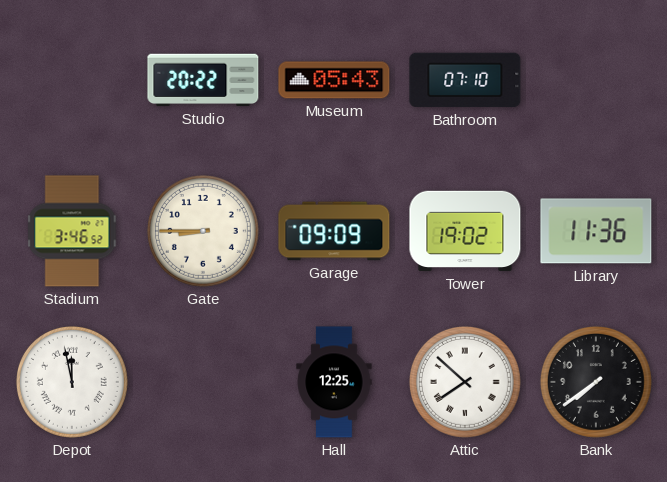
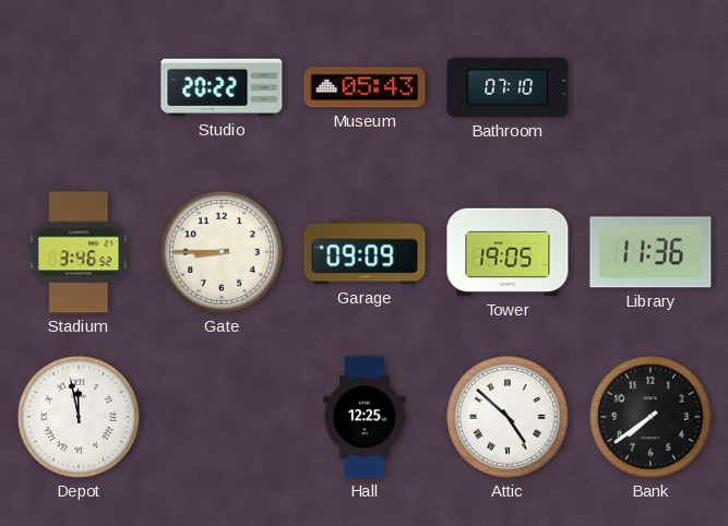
Tower: 19:02 -> 19:05 (508, 252)
Attic: 7:52 -> 4:52 (508, 417)
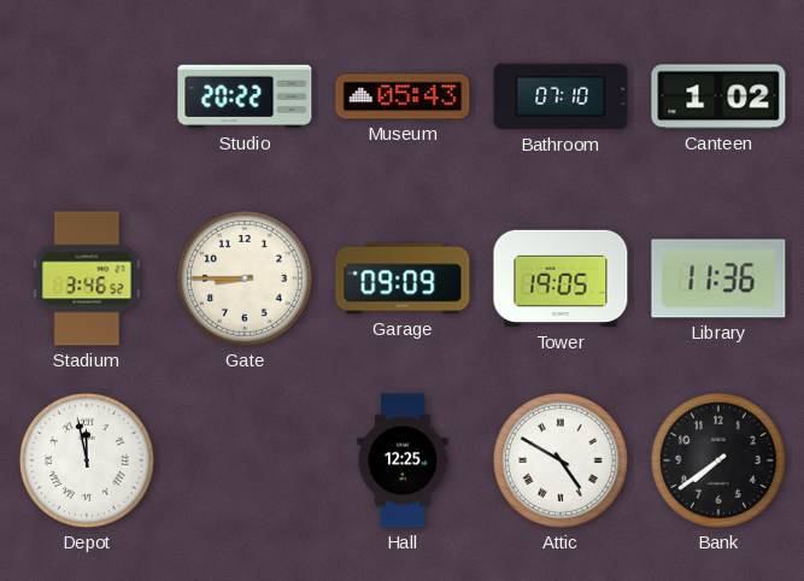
Canteen: none -> 1:02 (718, 96)
Attic: 4:52 -> 4:50 (561, 460)
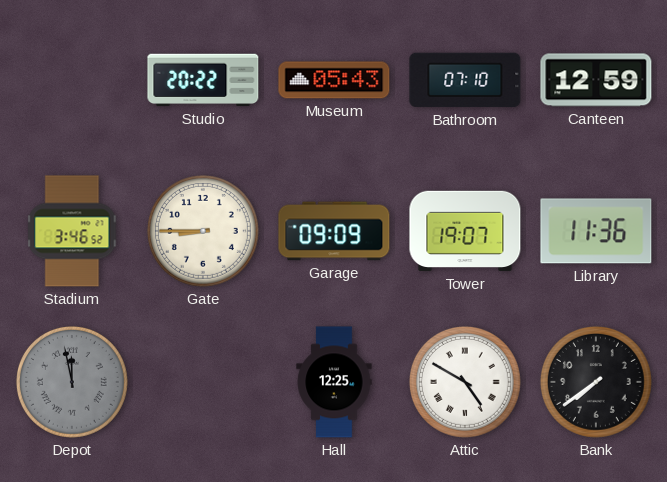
Canteen: 1:02 -> 12:59 (596, 80)
Tower: 19:05 -> 19:07 (465, 231)
Depot dial: white -> grey (72, 382)
